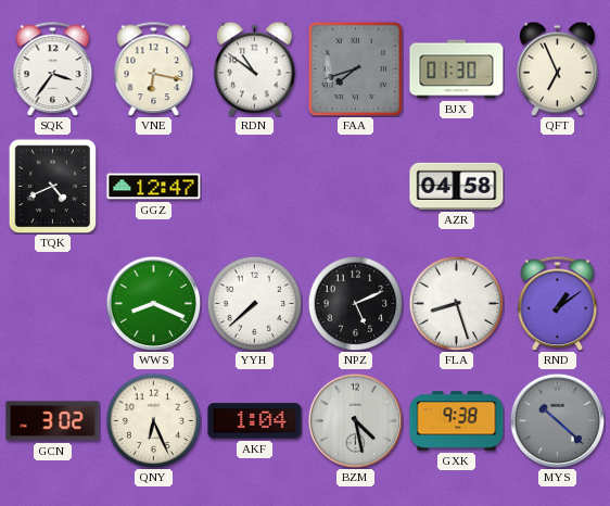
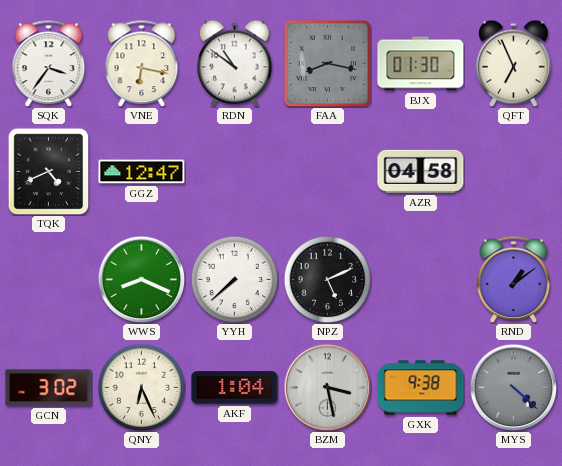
FAA: 7:42 -> 8:17 (327, 63)
FLA: 8:27 -> none (456, 303)
BZM: 4:28 -> 3:28 (327, 387)
MYS: 10:22 -> 4:22 (513, 387)
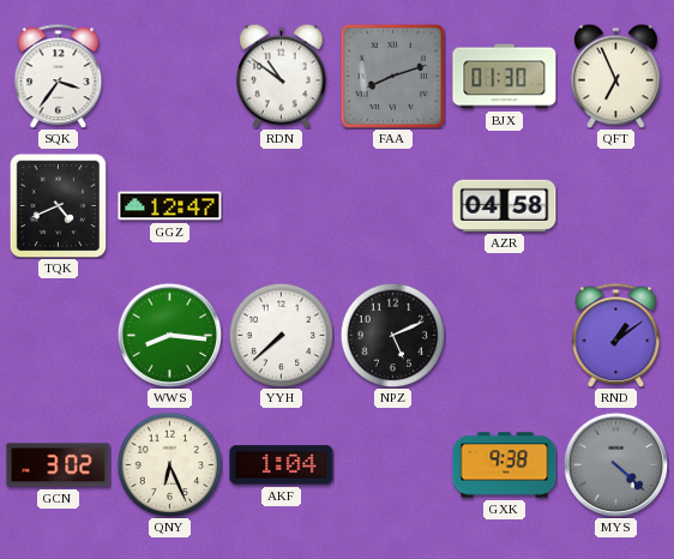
VNE: 6:17 -> none (142, 63)
FAA: 8:17 -> 8:12 (392, 76)
WWS: 8:19 -> 8:16 (169, 335)
BZM: 3:28 -> none (327, 387)
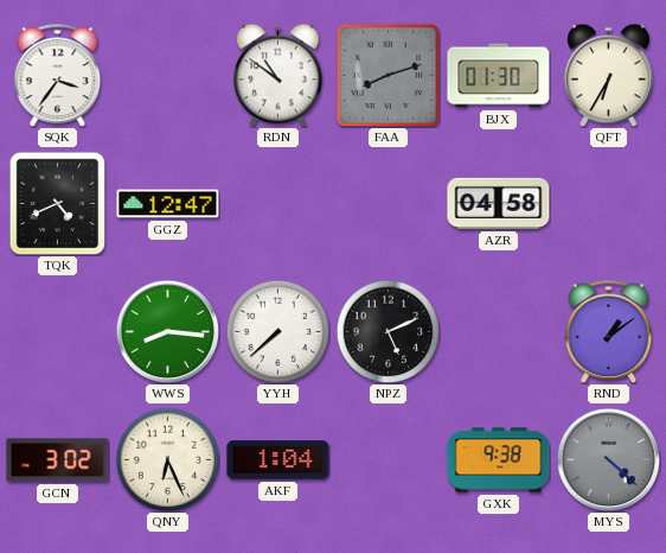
QFT: 6:56 -> 6:35 (609, 75)
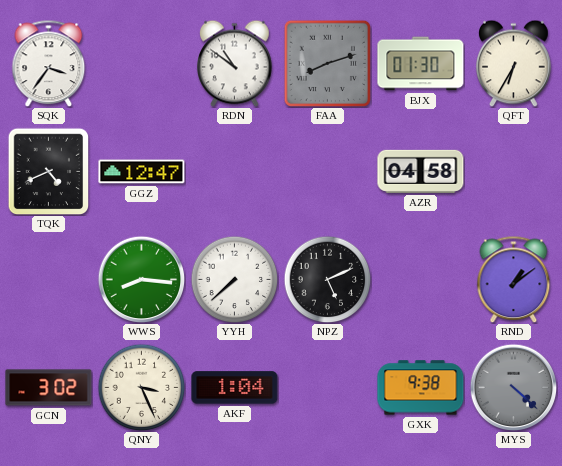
QNY: 6:26 -> 3:26 (141, 387)
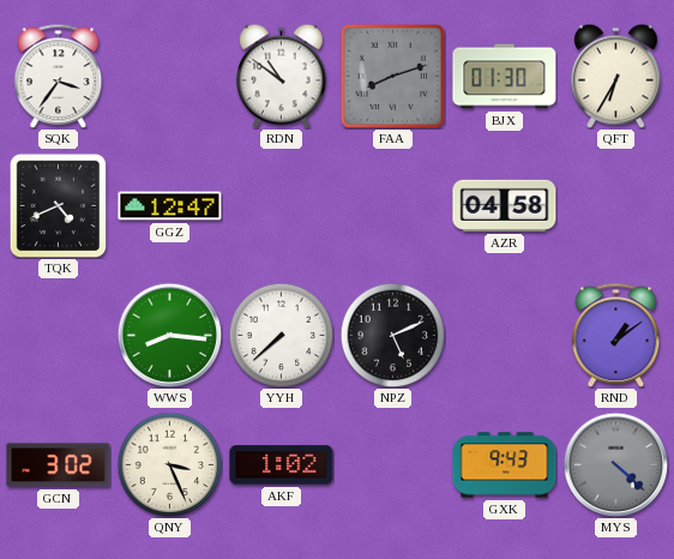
AKF: 1:04 -> 1:02 (282, 465)
GXK: 9:38 -> 9:43 (505, 465)
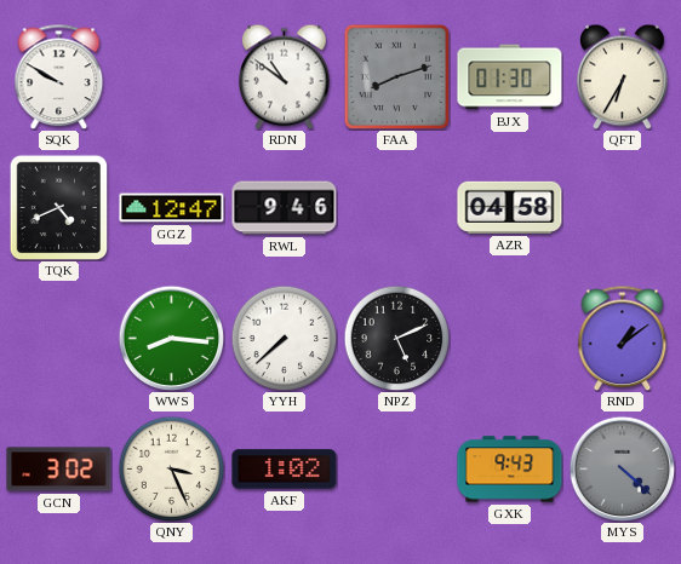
SQK: 3:36 -> 9:50 (59, 76)
RWL: none -> 9:46 (285, 208)
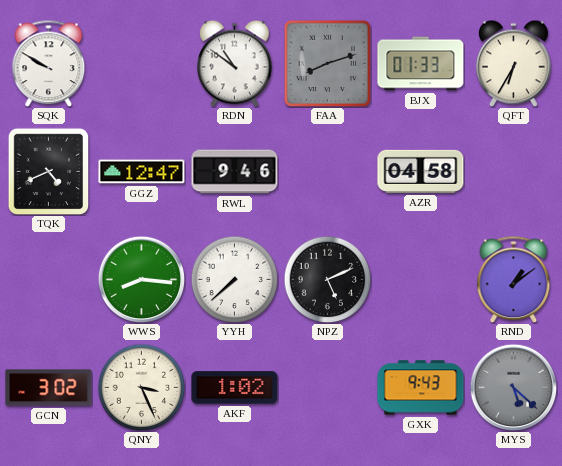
BJX: 01:30 -> 01:33 (421, 64)
MYS: 4:22 -> 5:22 (513, 387)
